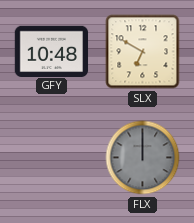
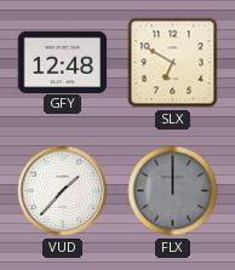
GFY: 10:48 -> 12:48 (63, 62)
VUD: none -> 1:37 (63, 191)
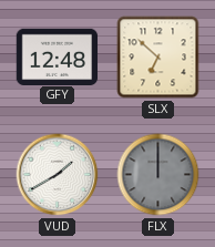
SLX: 6:50 -> 6:52 (158, 58)
VUD: 1:37 -> 1:40 (58, 175)
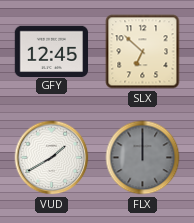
GFY: 12:48 -> 12:45 (52, 51)
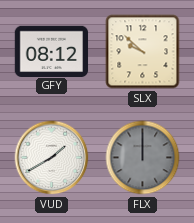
GFY: 12:45 -> 08:12 (52, 51)
SLX: 6:52 -> 9:52 (143, 52)
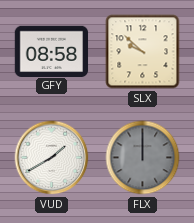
GFY: 08:12 -> 08:58 (52, 51)
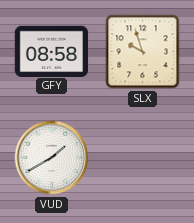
SLX: 9:52 -> 9:57 (143, 52)
FLX: 12:00 -> none (143, 158)
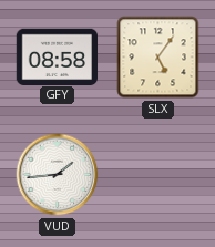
SLX: 9:57 -> 5:06 (158, 58)
VUD: 1:40 -> 1:44 (58, 175)
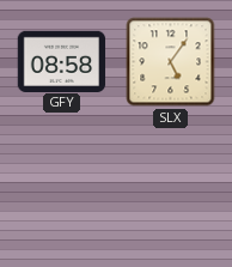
VUD: 1:44 -> none (58, 175)
